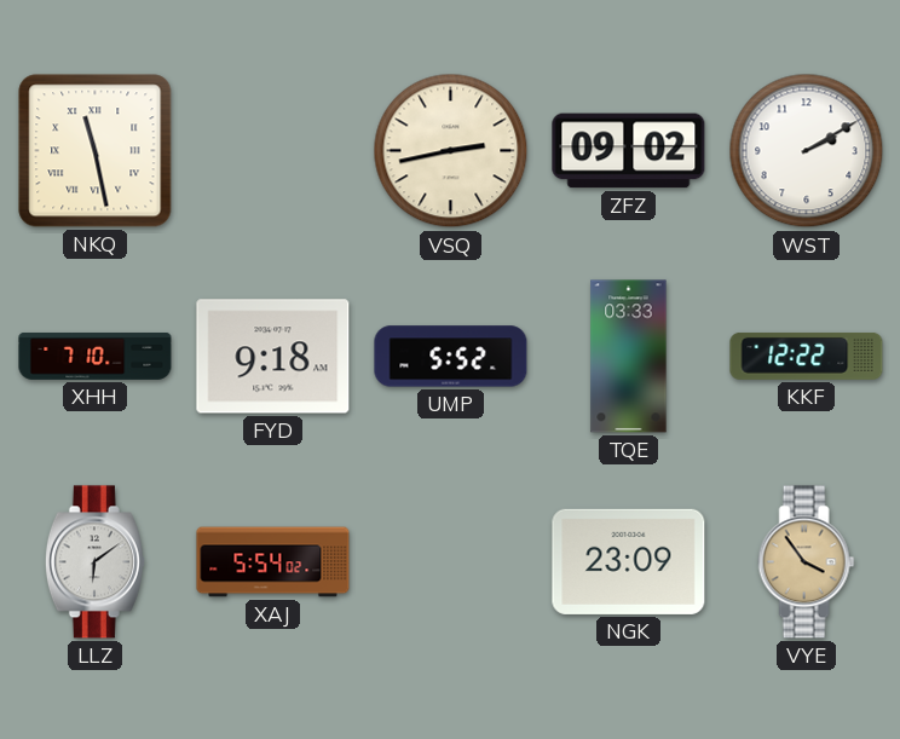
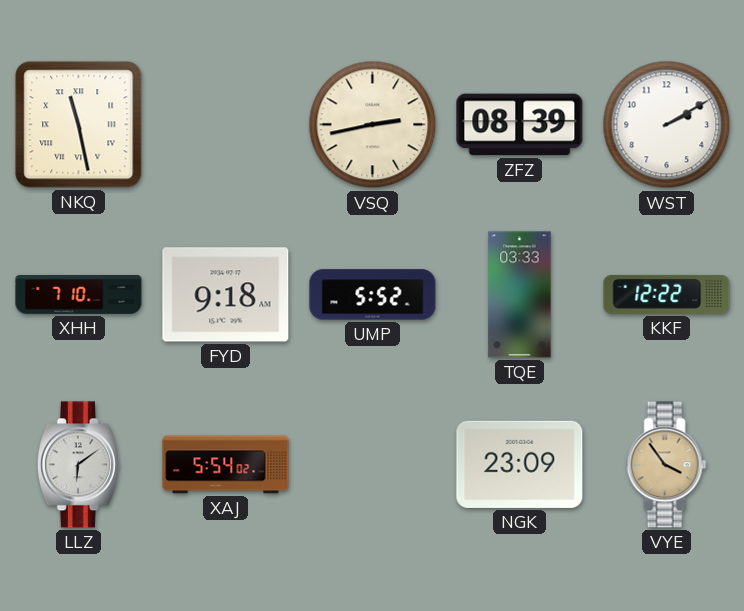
ZFZ: 09:02 -> 08:39 (520, 125)
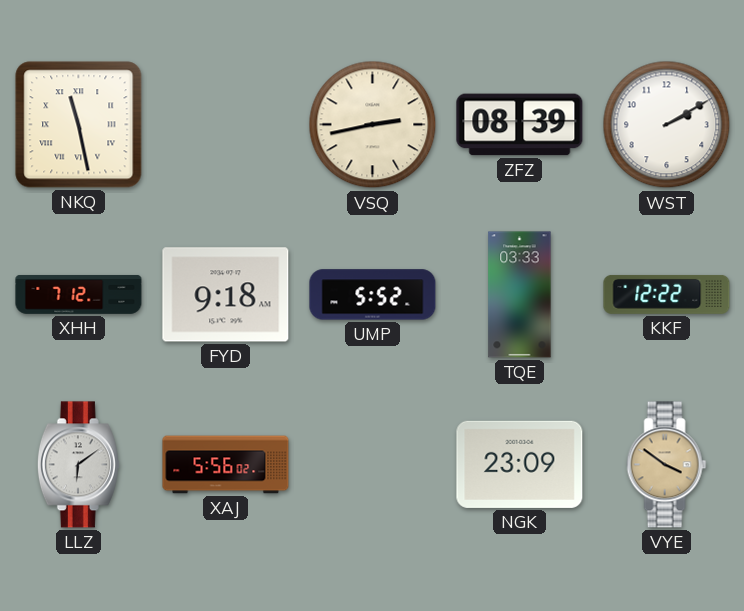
XHH: 7:10 -> 7:12 (79, 294)
XAJ: 5:54 -> 5:56 (226, 465)
VYE: 3:54 -> 3:51 (667, 465)
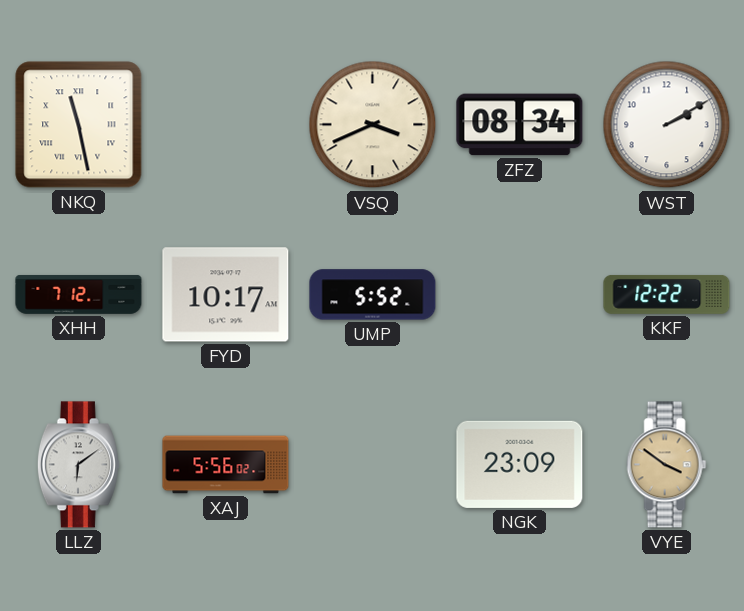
VSQ: 2:43 -> 3:41 (373, 125)
ZFZ: 08:39 -> 08:34 (520, 125)
FYD: 9:18 -> 10:17 (226, 295)
TQE: 03:33 -> none (520, 295)
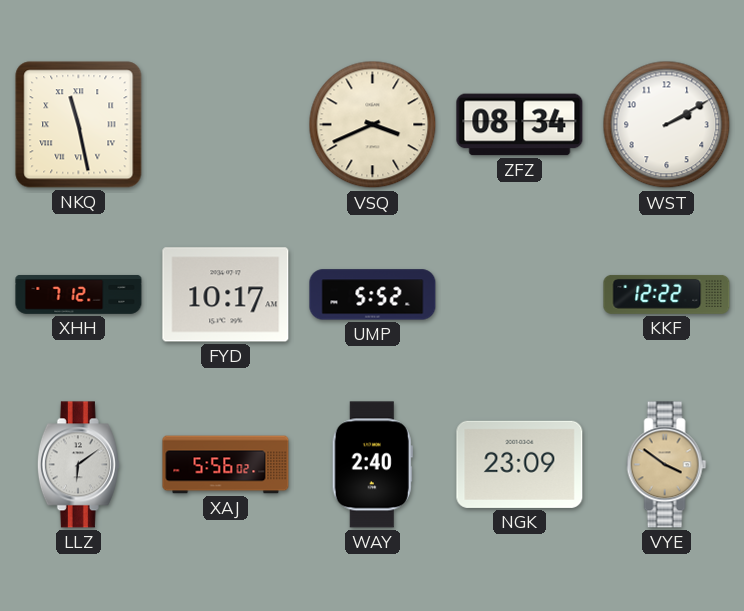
WAY: none -> 2:40 (372, 465)
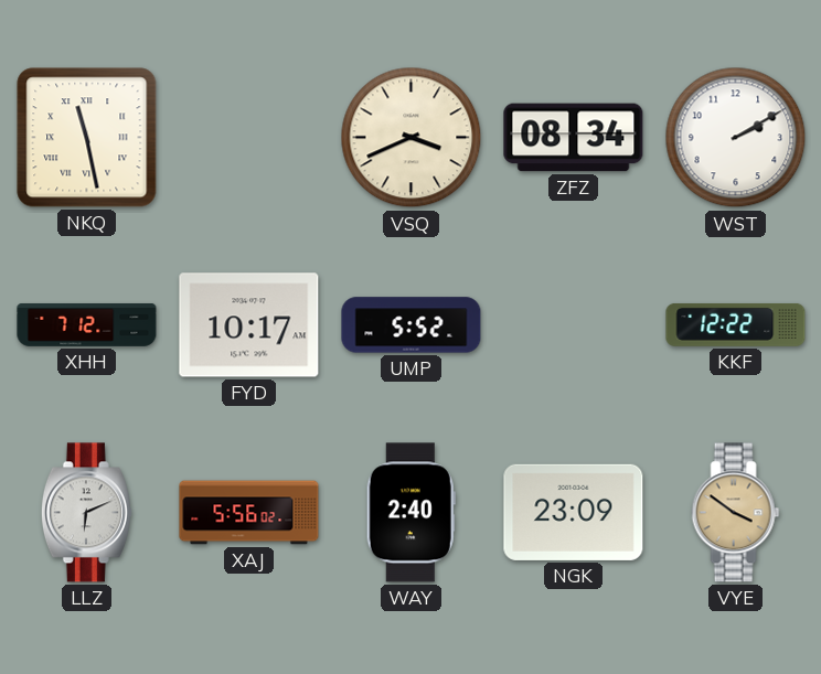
LLZ: 6:09 -> 6:11 (86, 513)
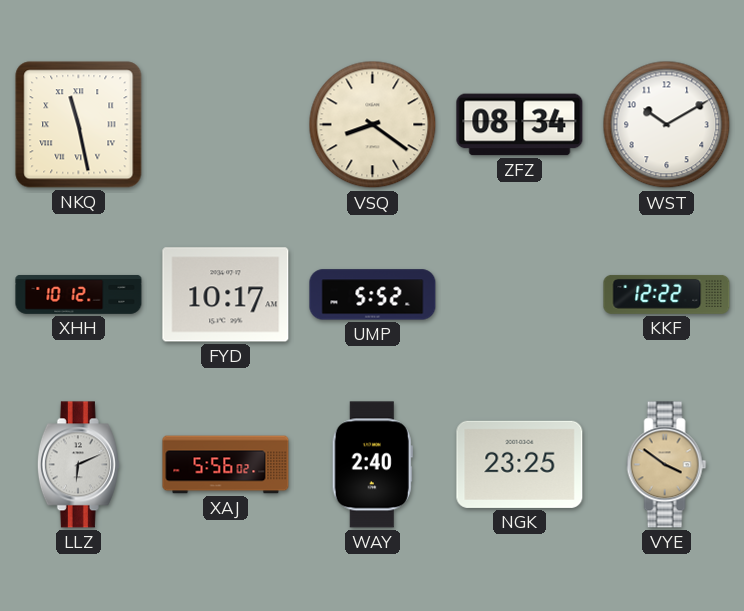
VSQ: 3:41 -> 8:21 (373, 125)
WST: 2:10 -> 10:10 (667, 125)
XHH: 7:12 -> 10:12 (79, 294)
NGK: 23:09 -> 23:25 (520, 464)
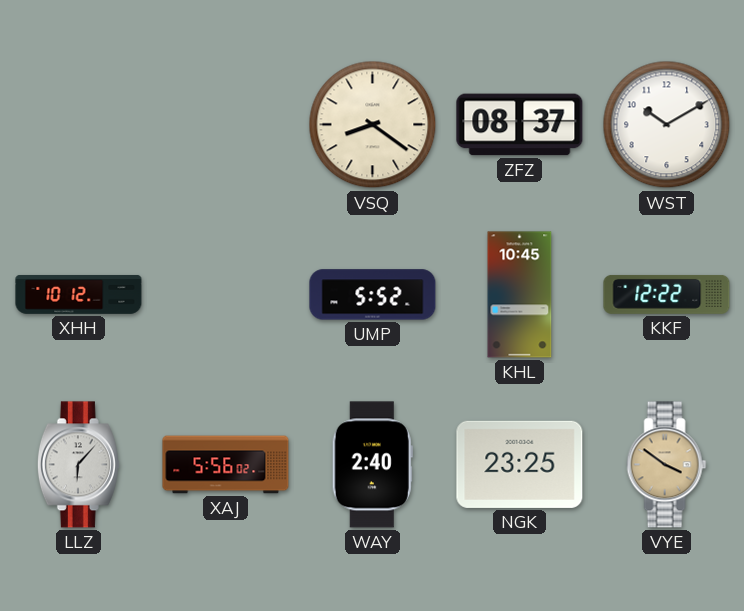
NKQ: 11:28 -> none (79, 125)
ZFZ: 08:34 -> 08:37 (520, 125)
FYD: 10:17 -> none (226, 295)
KHL: none -> 10:45 (520, 295)
LLZ: 6:11 -> 6:07 (78, 465)
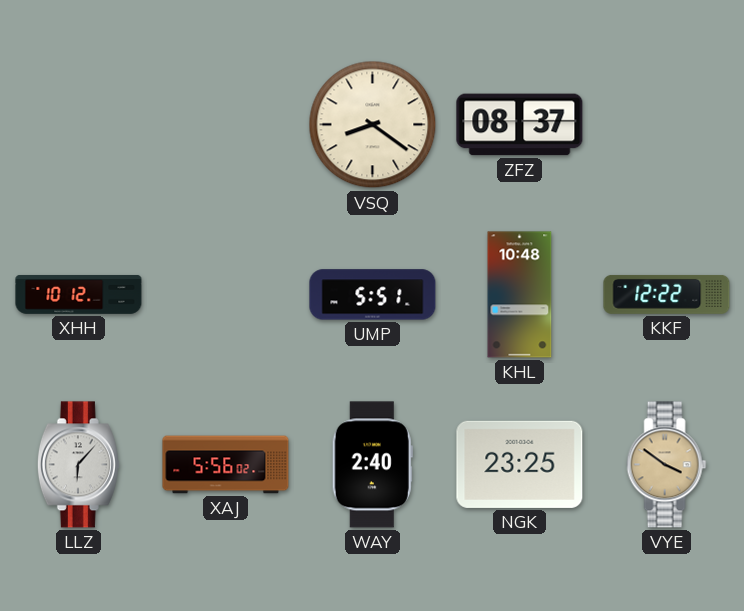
WST: 10:10 -> none (667, 125)
UMP: 5:52 -> 5:51 (373, 295)
KHL: 10:45 -> 10:48 (520, 295)
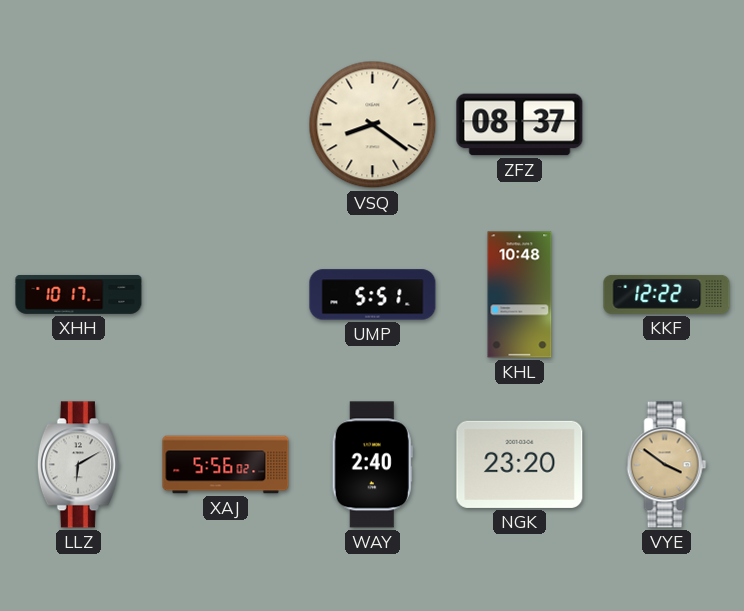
XHH: 10:12 -> 10:17 (79, 294)
LLZ: 6:07 -> 6:10 (78, 465)
NGK: 23:25 -> 23:20 (520, 464)
